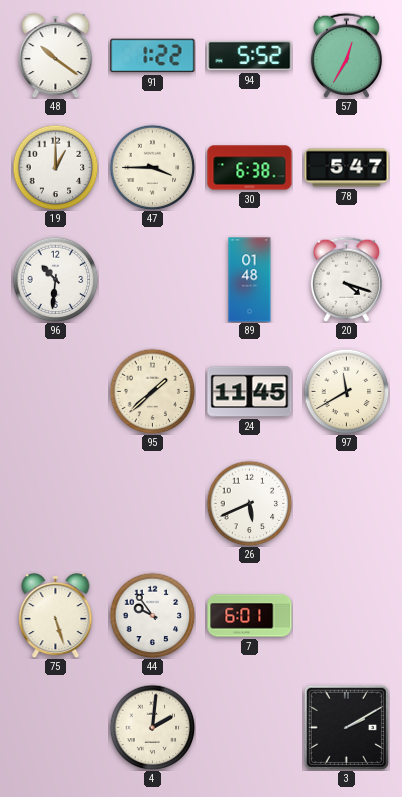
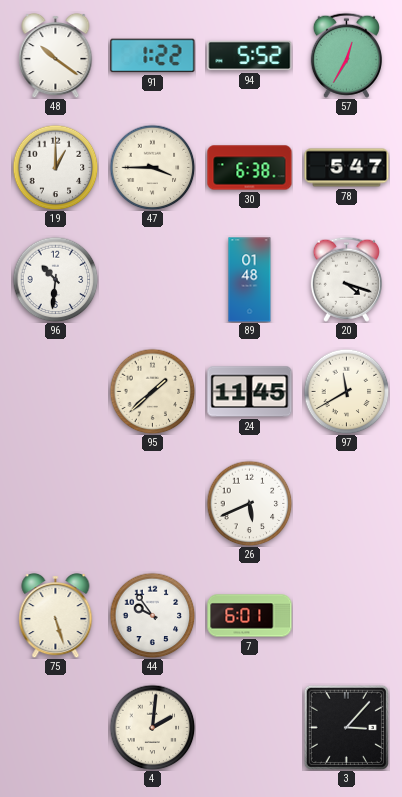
3: 2:10 -> 3:07 (346, 727)
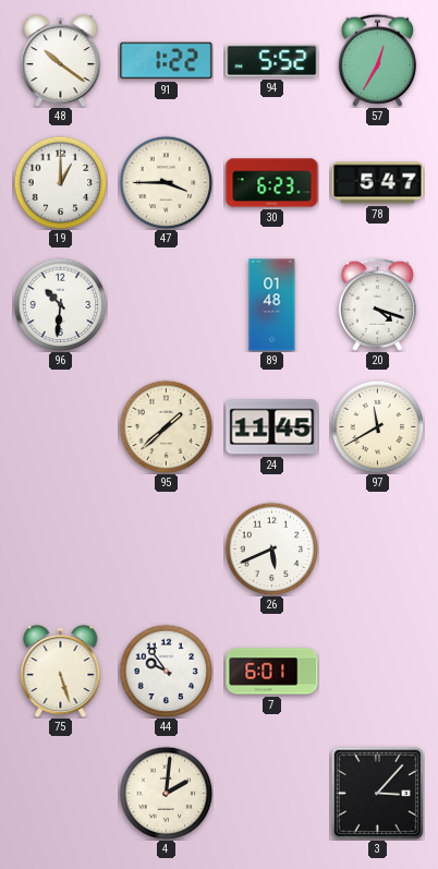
30: 6:38 -> 6:23 (272, 183)
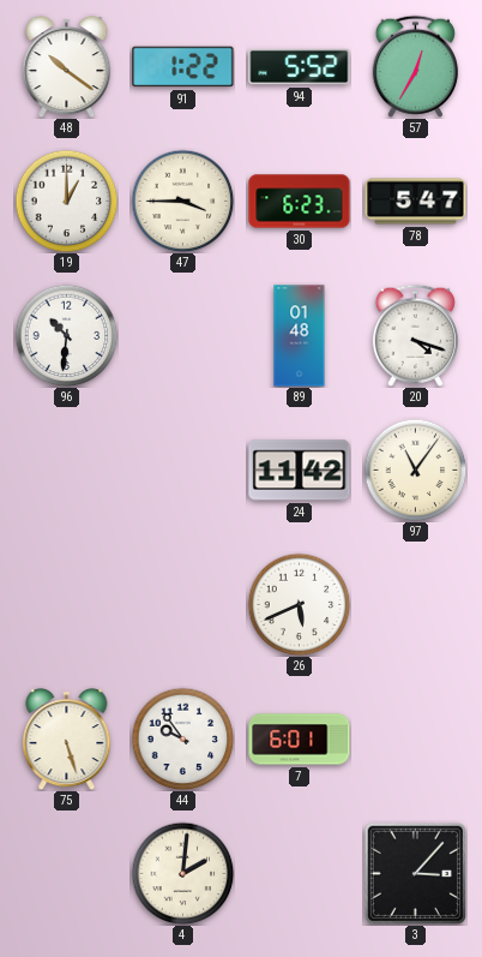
95: 1:38 -> none (166, 426)
24: 11:45 -> 11:42 (300, 471)
97: 11:40 -> 11:06 (415, 469)
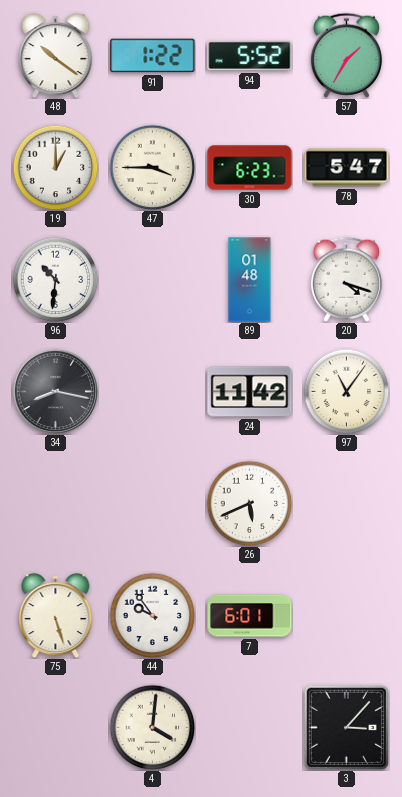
57: 12:35 -> 1:35 (346, 55)
34: none -> 8:17 (55, 391)
4: 2:01 -> 4:01 (152, 727)
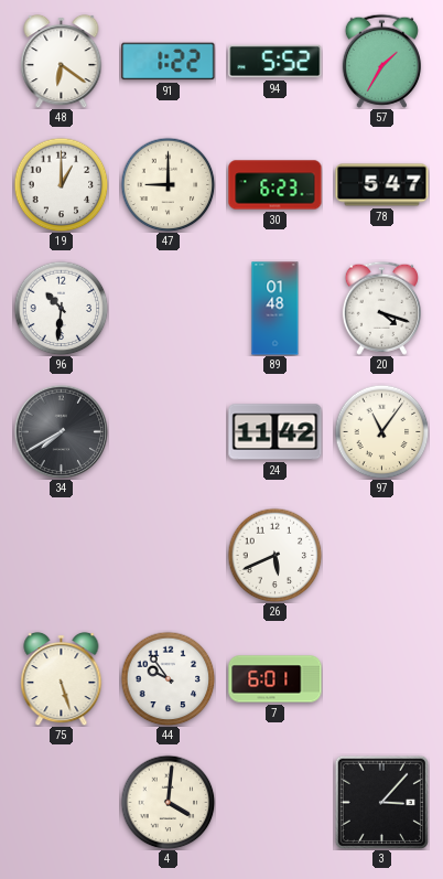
48: 10:21 -> 6:21 (62, 61)
47: 3:45 -> 9:00 (168, 184)
34: 8:17 -> 7:40 (61, 431)
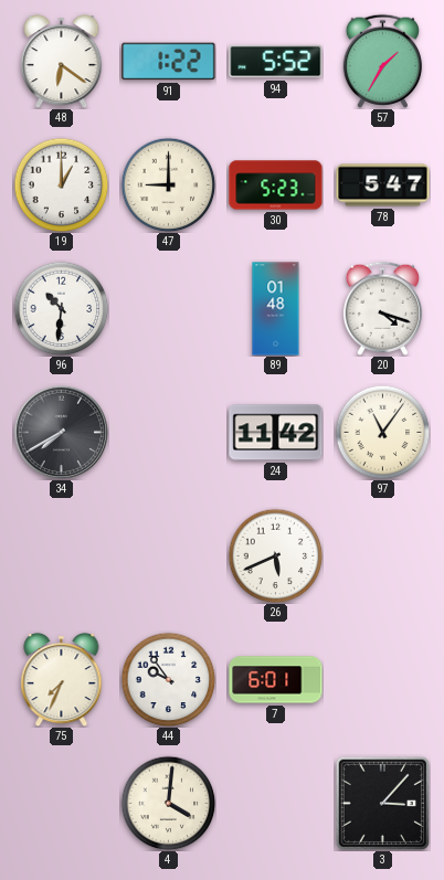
30: 6:23 -> 5:23 (276, 185)
75: 5:27 -> 7:34 (62, 679)
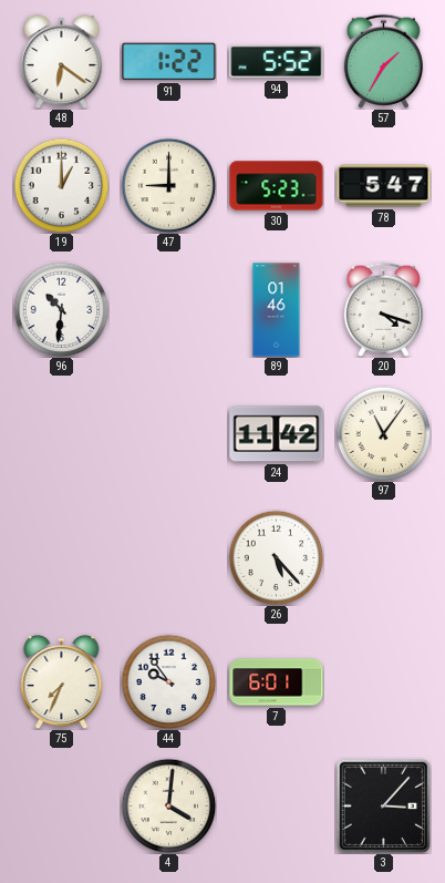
89: 01:48 -> 01:46 (277, 310)
34: 7:40 -> none (61, 432)
26: 5:41 -> 5:23 (276, 557)
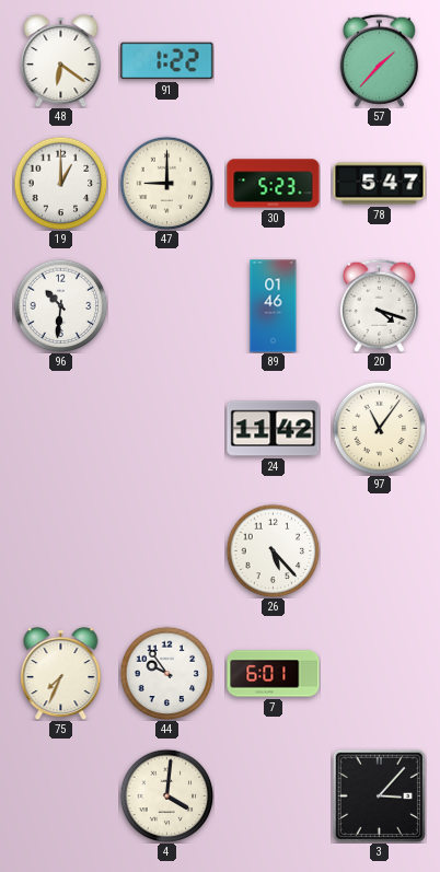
94: 5:52 -> none (277, 62)
57: 1:35 -> 1:37 (379, 60)
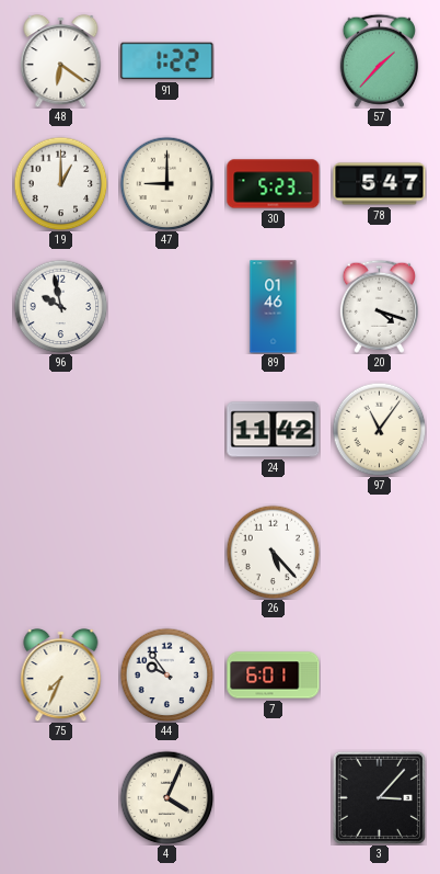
96: 10:31 -> 9:58 (60, 306)
4: 4:01 -> 4:04 (166, 797)
